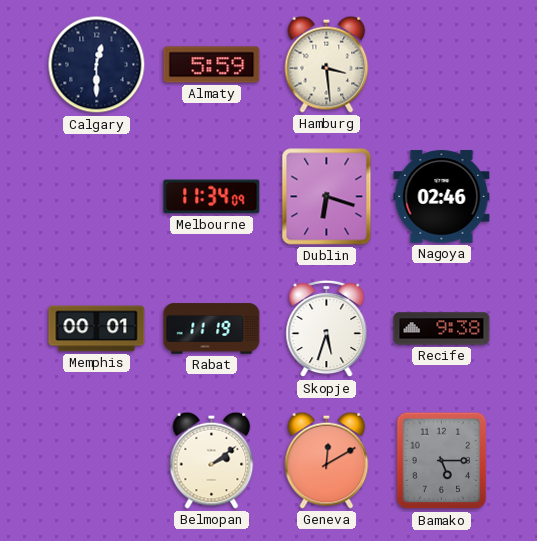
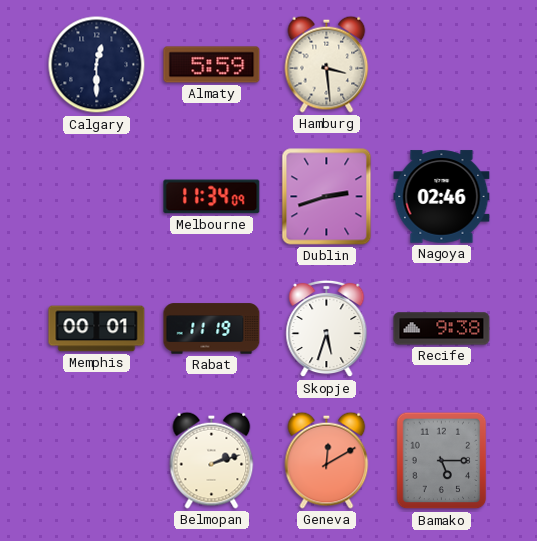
Dublin: 6:18 -> 2:42 (327, 197)
Belmopan: 2:09 -> 2:12 (212, 460)
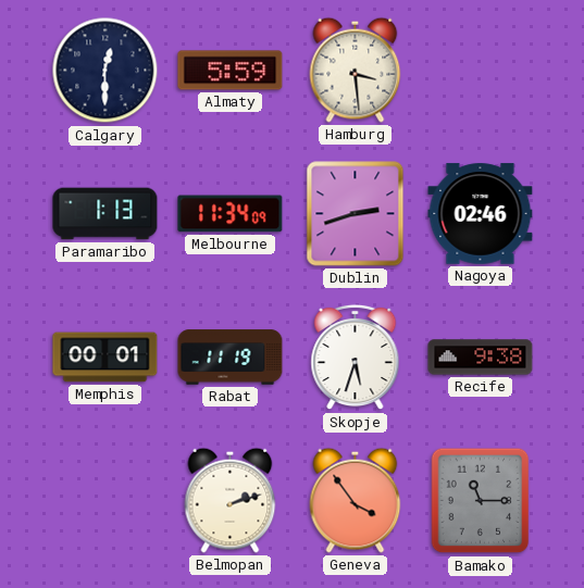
Paramaribo: none -> 1:13 (105, 214)
Geneva: 12:10 -> 3:54 (356, 500)
Bamako: 5:15 -> 11:15 (481, 501)
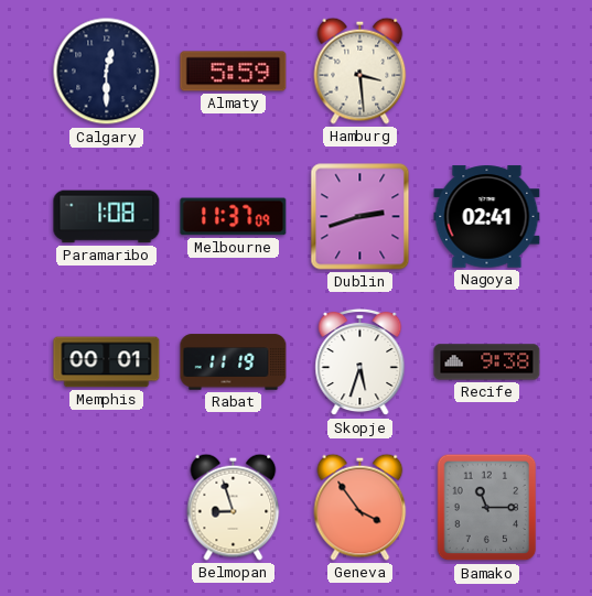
Paramaribo: 1:13 -> 1:08 (107, 217)
Melbourne: 11:34 -> 11:37 (234, 217)
Nagoya: 02:46 -> 02:41 (487, 217)
Belmopan: 2:12 -> 8:57 (234, 507)
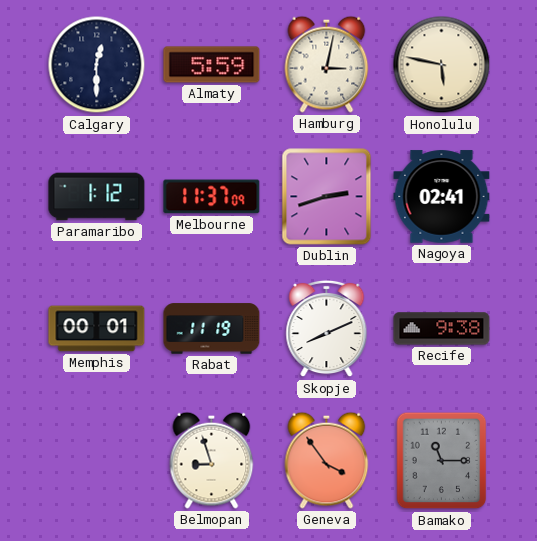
Hamburg: 3:29 -> 3:02 (327, 64)
Honolulu: none -> 5:47 (442, 65)
Paramaribo: 1:08 -> 1:12 (97, 197)
Skopje: 5:33 -> 8:11 (327, 329)
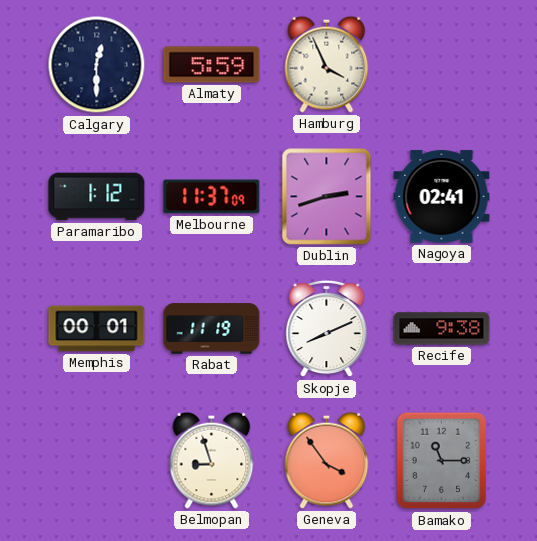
Hamburg: 3:02 -> 3:56 (327, 64)
Honolulu: 5:47 -> none (442, 65)
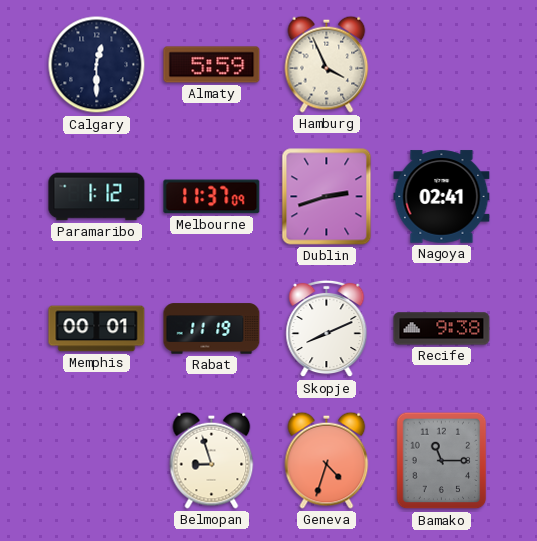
Geneva: 3:54 -> 4:33 (327, 460)
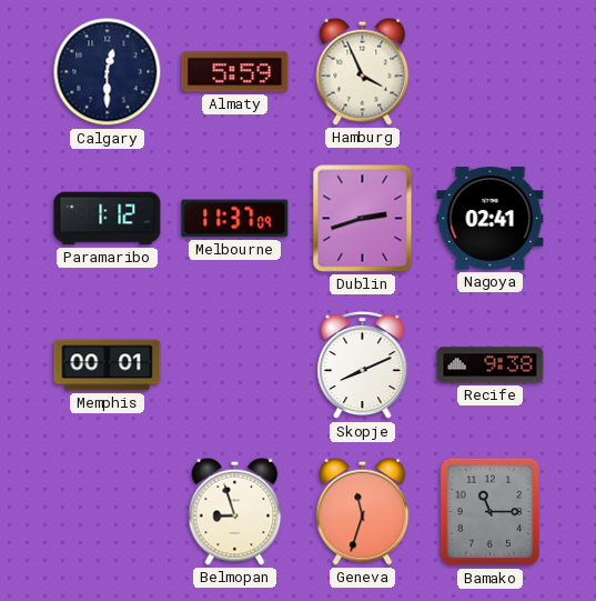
Rabat: 11:19 -> none (212, 329)
Geneva: 4:33 -> 11:33 (363, 511)
